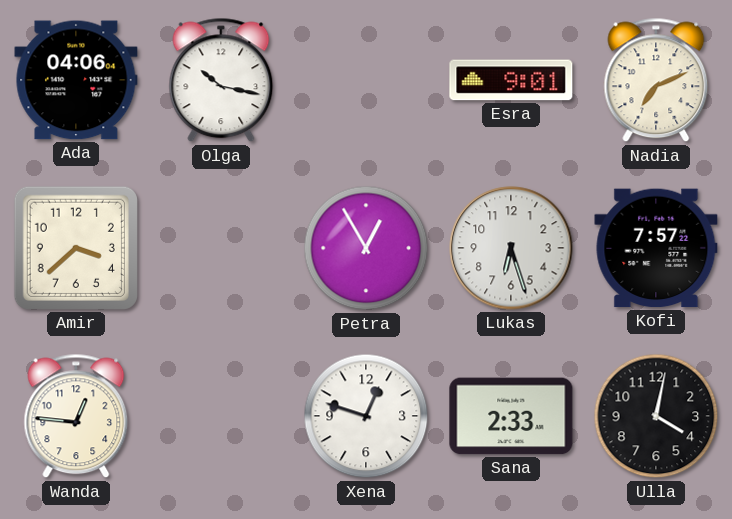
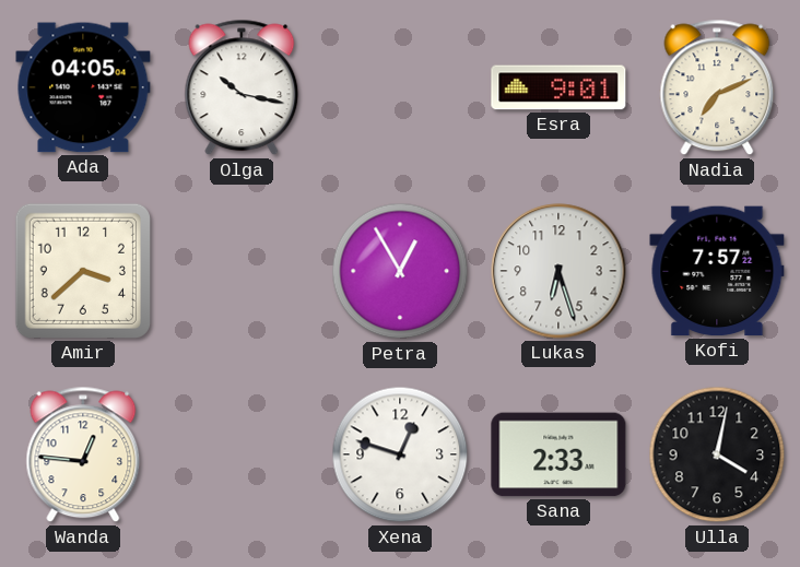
Ada: 04:06 -> 04:05 (83, 87)
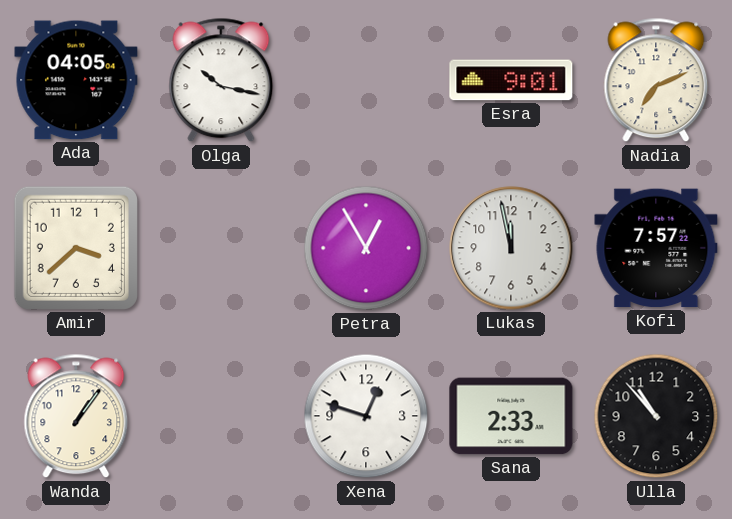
Lukas: 6:27 -> 11:58 (511, 248)
Wanda: 12:46 -> 1:06 (76, 416)
Ulla: 4:02 -> 10:53 (656, 416)
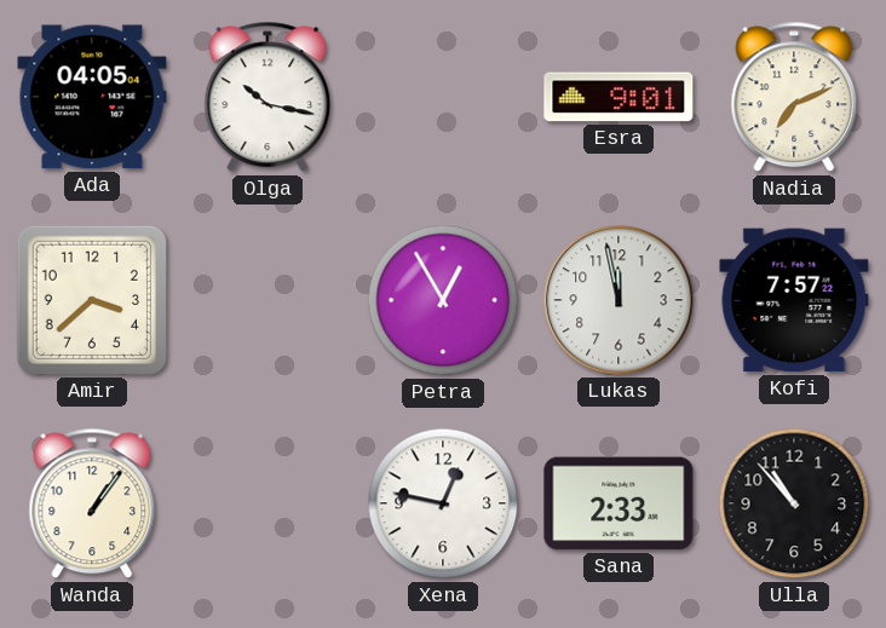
Xena: 12:48 -> 12:47 (443, 503)
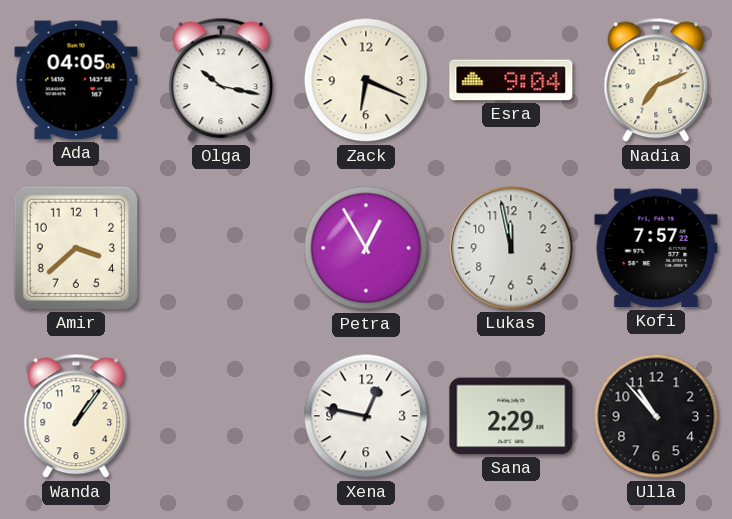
Zack: none -> 6:19 (366, 80)
Esra: 9:01 -> 9:04 (511, 80)
Sana: 2:33 -> 2:29 (511, 416)
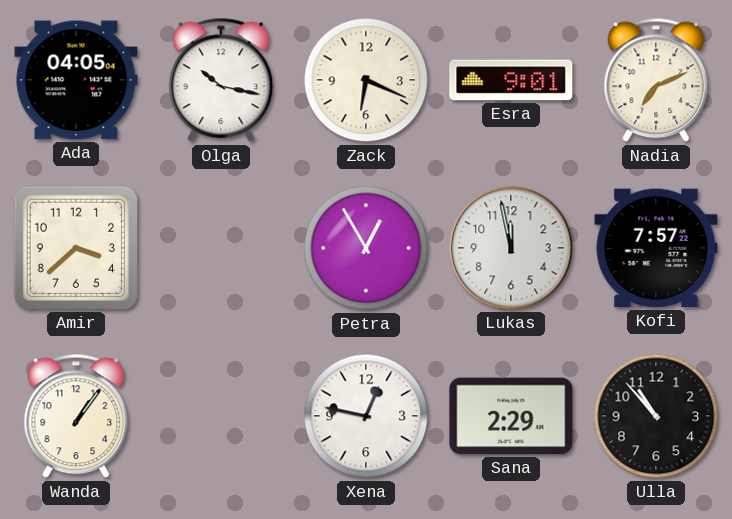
Esra: 9:04 -> 9:01 (511, 80)
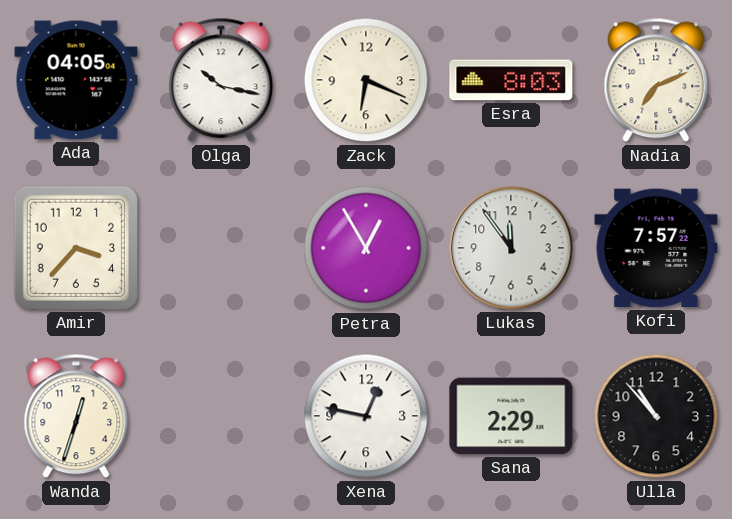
Esra: 9:01 -> 8:03 (511, 80)
Amir: 3:38 -> 3:37 (76, 248)
Lukas: 11:58 -> 11:54 (511, 248)
Wanda: 1:06 -> 12:33 (76, 416)
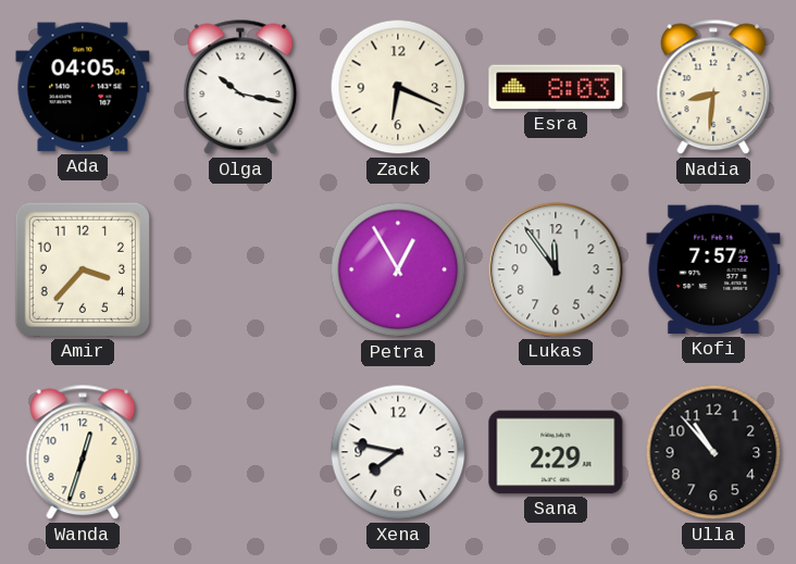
Nadia: 7:11 -> 8:31 (713, 87)
Xena: 12:47 -> 7:47 (398, 452)
